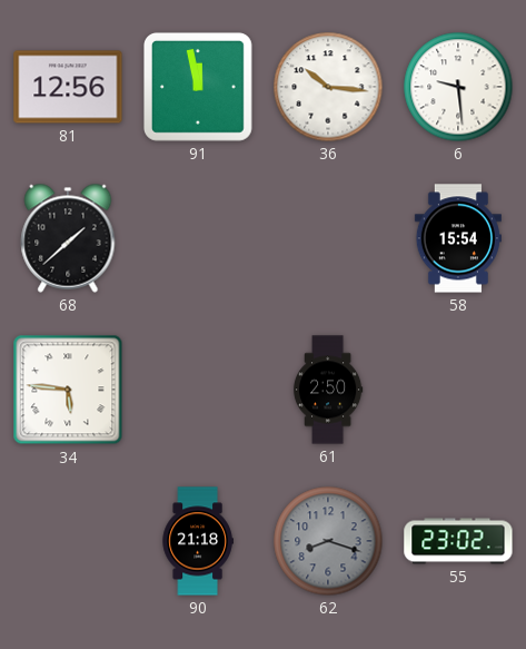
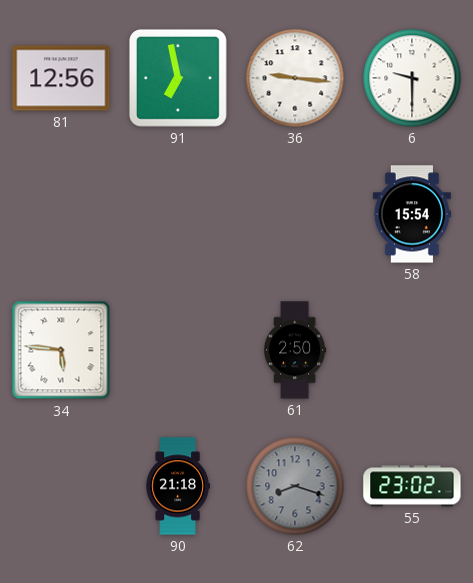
91: 11:58 -> 6:58 (178, 78)
36: 10:16 -> 9:16 (295, 78)
6: 9:29 -> 9:30 (412, 78)
68: 1:38 -> none (68, 238)
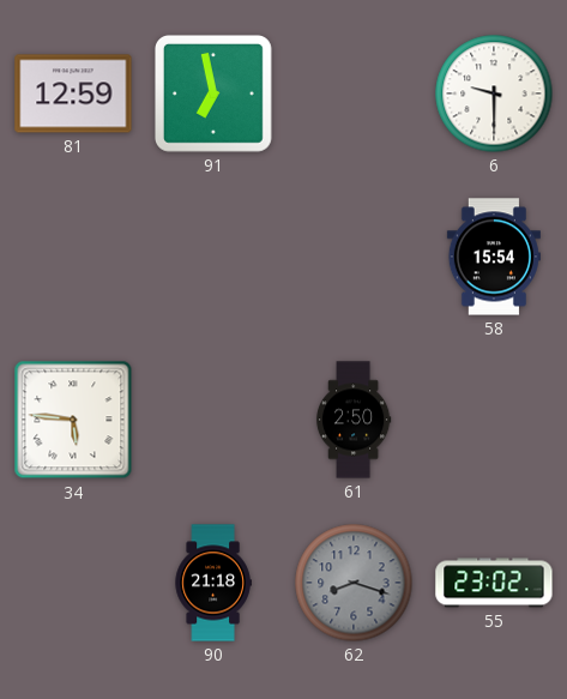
81: 12:56 -> 12:59 (73, 94)
36: 9:16 -> none (295, 78)
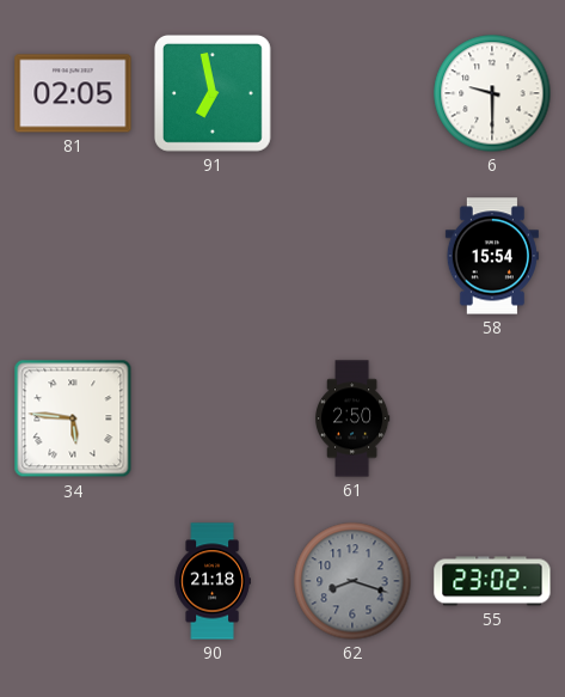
81: 12:59 -> 02:05 (73, 93)
